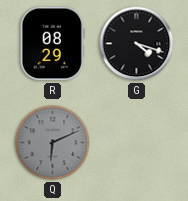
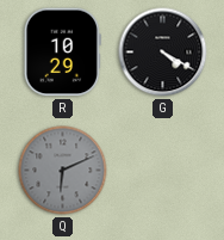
R: 08:29 -> 10:29 (62, 53)
G: 4:18 -> 4:20 (163, 53)
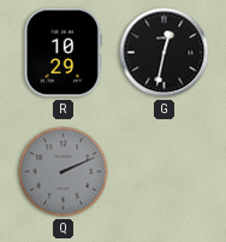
G: 4:20 -> 12:32 (165, 53)
Q: 6:11 -> 2:11 (64, 172)
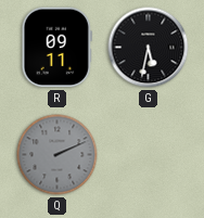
R: 10:29 -> 09:11 (56, 48)
G: 12:32 -> 5:32 (149, 48)
